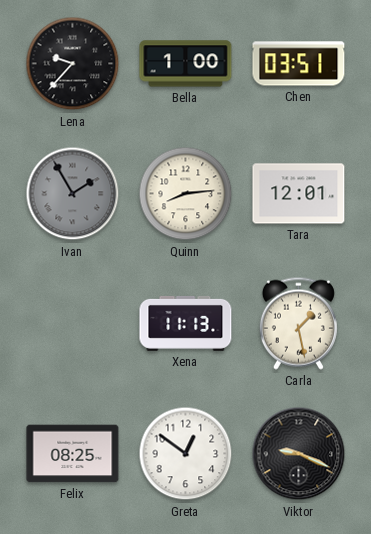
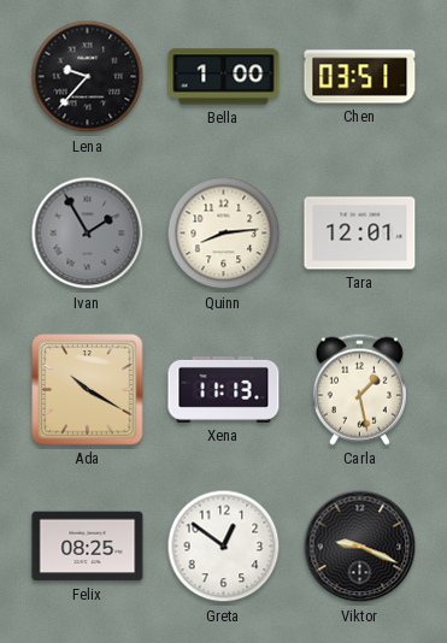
Ada: none -> 10:20 (88, 390)
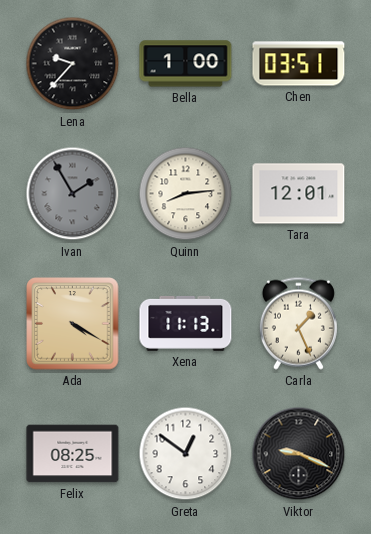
Ada: 10:20 -> 4:20 (73, 324)
Carla: 1:28 -> 1:26 (298, 323)
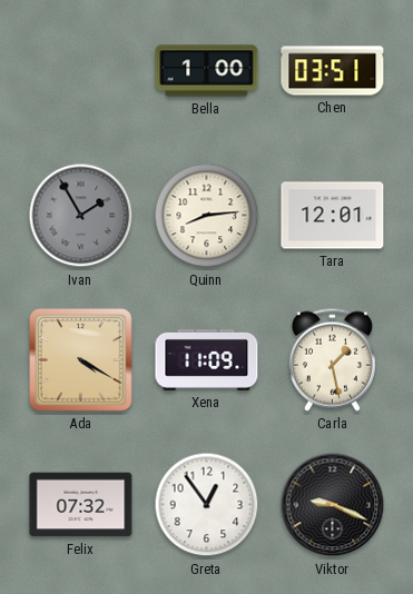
Lena: 9:37 -> none (73, 64)
Xena: 11:13 -> 11:09 (207, 359)
Carla: 1:26 -> 1:28 (332, 359)
Felix: 08:25 -> 07:32 (81, 505)
Greta: 12:51 -> 12:54 (207, 505)
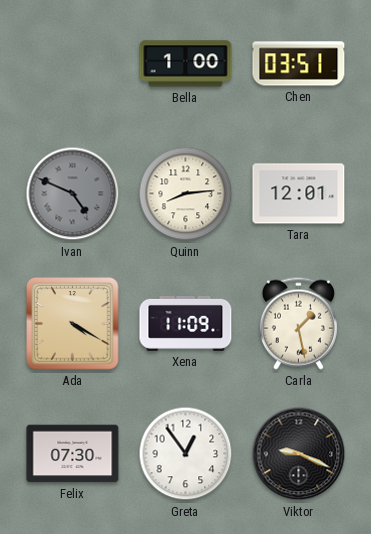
Ivan: 1:55 -> 4:49 (73, 194)
Felix: 07:32 -> 07:30 (73, 454)
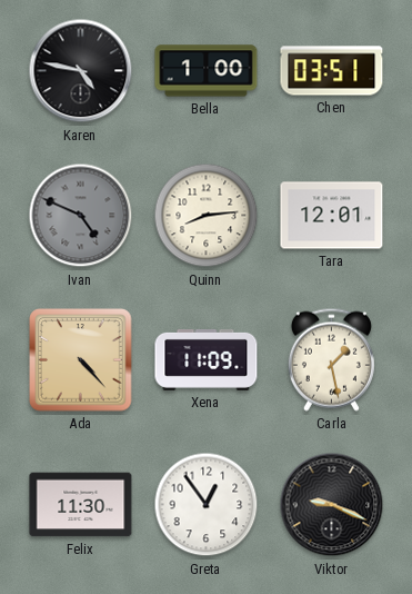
Karen: none -> 4:47 (81, 71)
Ada: 4:20 -> 4:23 (81, 360)
Felix: 07:30 -> 11:30 (81, 505)
